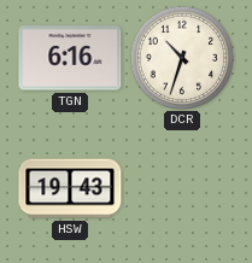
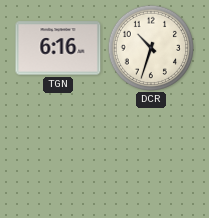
HSW: 19:43 -> none (70, 188)
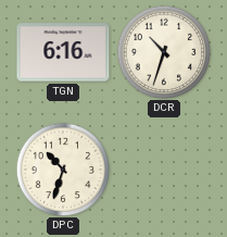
DPC: none -> 10:33 (62, 169)
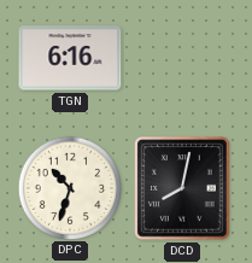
DCR: 10:33 -> none (163, 51)
DCD: none -> 8:02 (182, 188)
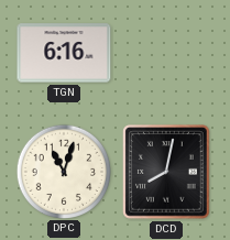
DPC: 10:33 -> 11:03 (63, 171)
